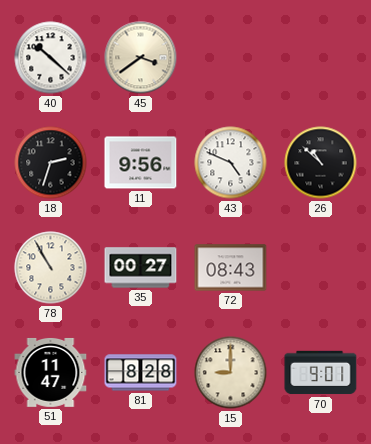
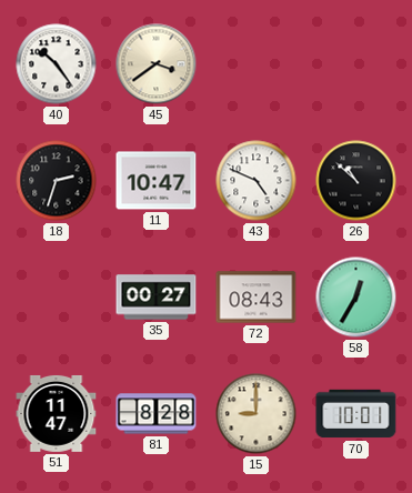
40: 10:22 -> 10:24 (57, 64)
11: 9:56 -> 10:47 (157, 181)
78: 10:55 -> none (51, 268)
58: none -> 12:35 (356, 298)
70: 9:01 -> 10:01 (356, 414)
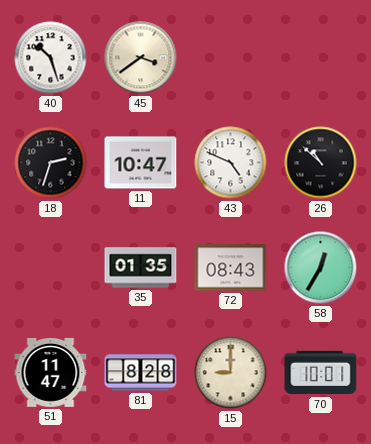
40: 10:24 -> 10:27 (51, 58)
35: 00:27 -> 01:35 (141, 268)
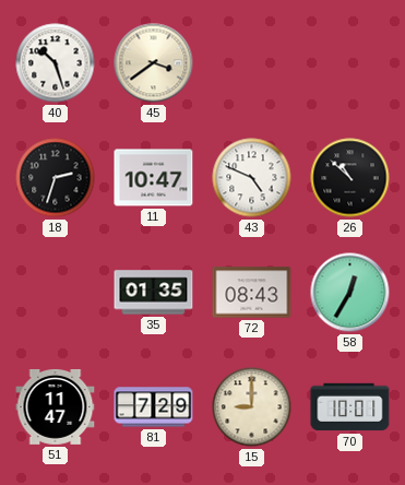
81: 8:28 -> 7:29 (154, 407)
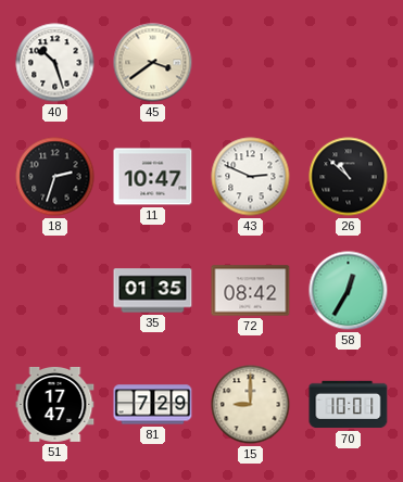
43: 4:49 -> 2:49 (251, 177)
72: 08:43 -> 08:42 (251, 291)
51: 11:47 -> 17:47 (55, 404)
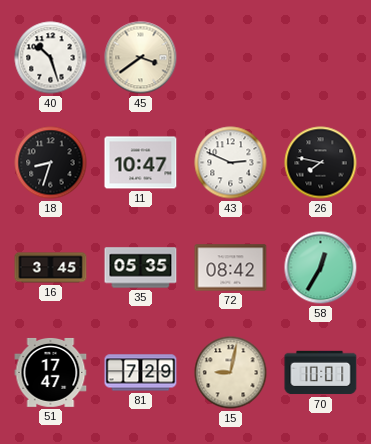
18: 2:33 -> 8:33 (51, 163)
26: 10:52 -> 7:47 (321, 163)
16: none -> 3:45 (51, 268)
35: 01:35 -> 05:35 (141, 268)
15: 9:00 -> 9:02 (231, 373)
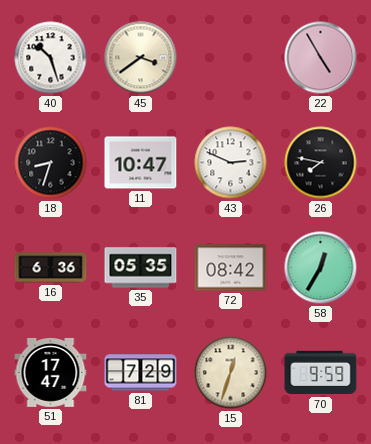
22: none -> 4:55 (321, 58)
16: 3:45 -> 6:36 (51, 268)
15: 9:02 -> 12:33 (231, 373)
70: 10:01 -> 9:59 (321, 373)
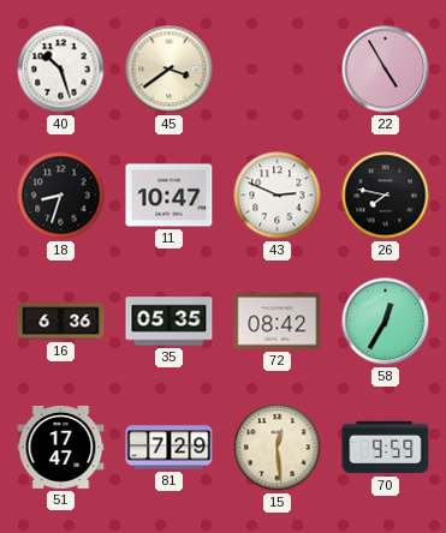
15: 12:33 -> 12:29 (278, 448)
